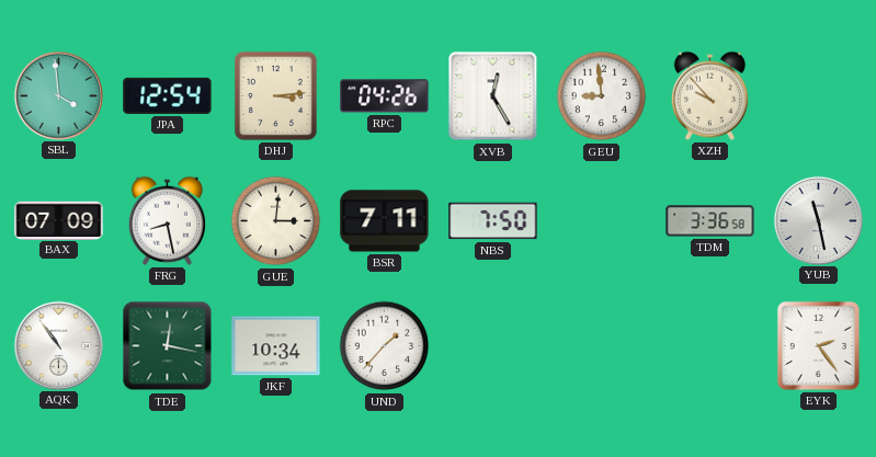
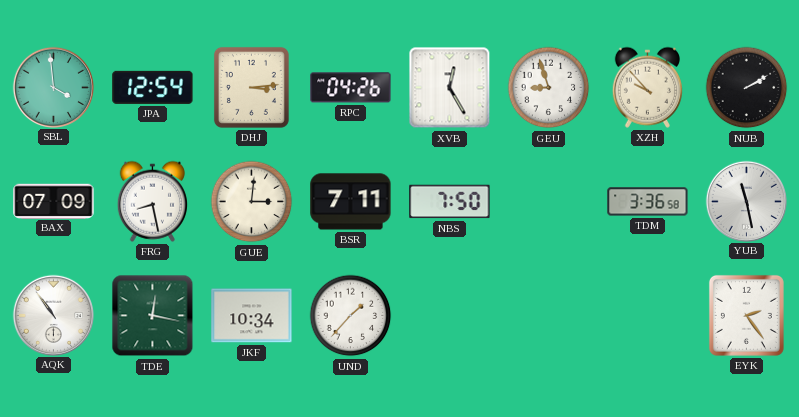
GEU: 8:59 -> 8:57 (549, 88)
NUB: none -> 2:10 (747, 88)
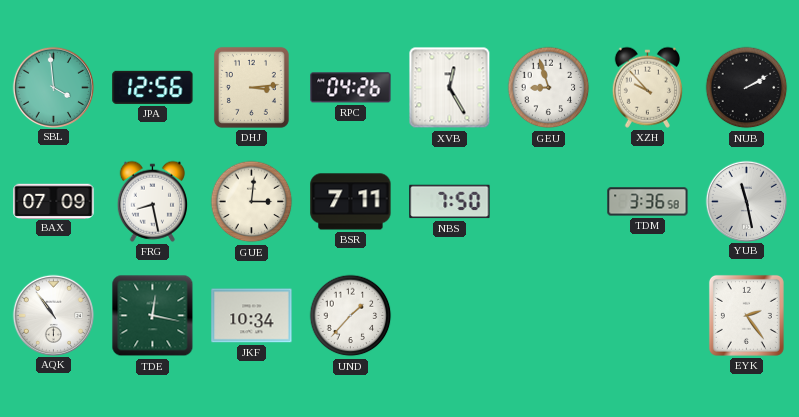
JPA: 12:54 -> 12:56 (153, 87)
